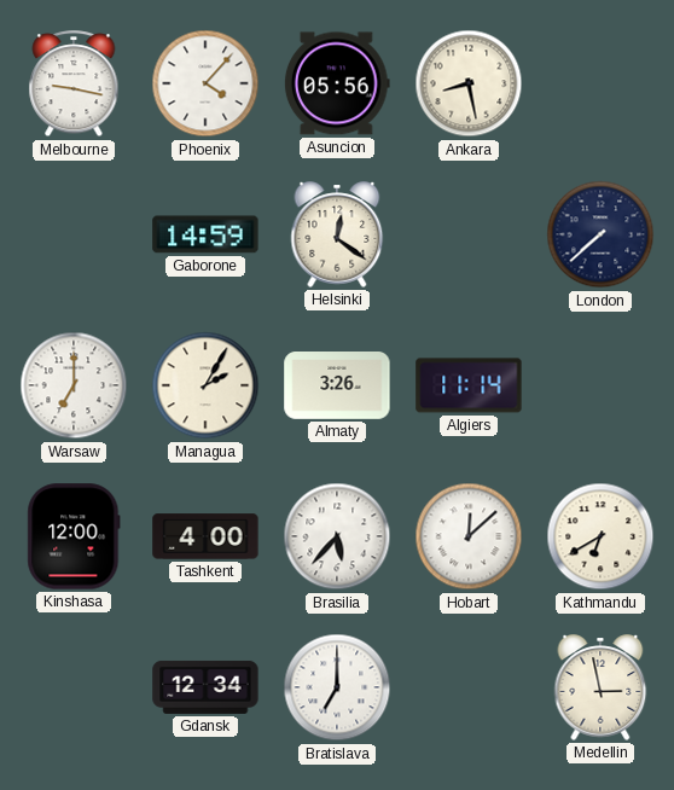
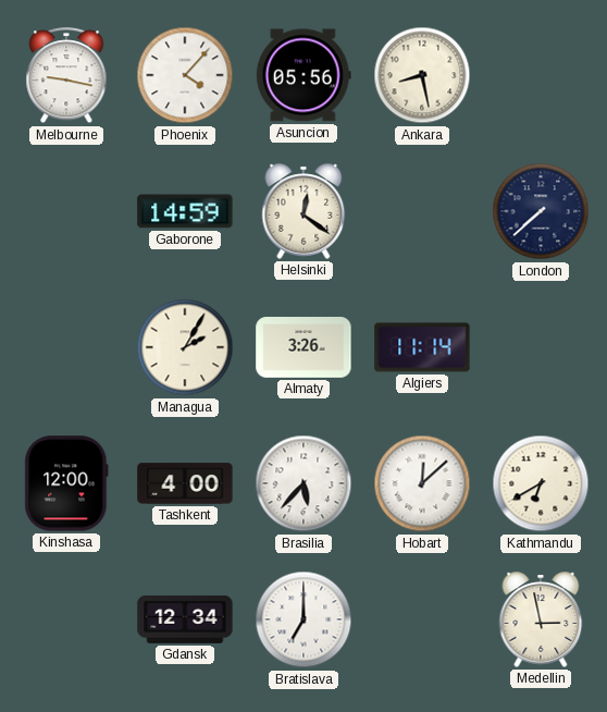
Warsaw: 7:00 -> none (74, 385)
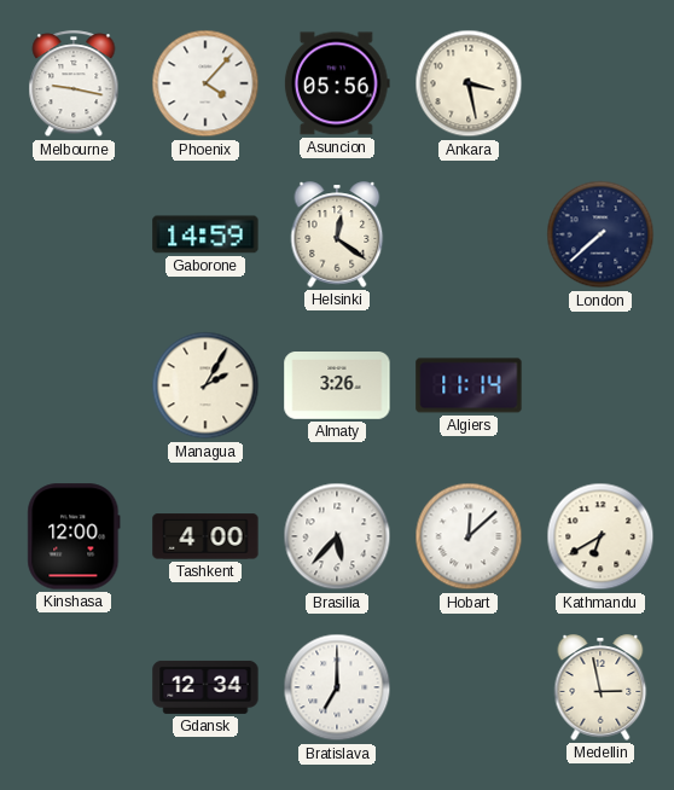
Ankara: 8:28 -> 3:28 (469, 83)
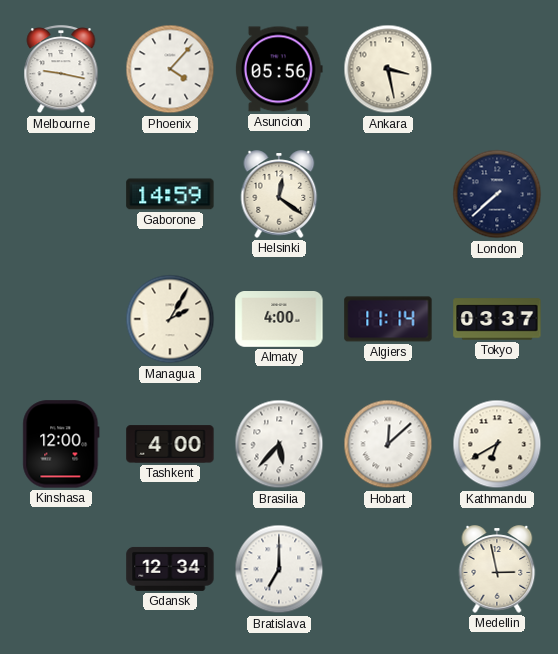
Almaty: 3:26 -> 4:00 (279, 320)
Tokyo: none -> 03:37 (497, 319)
